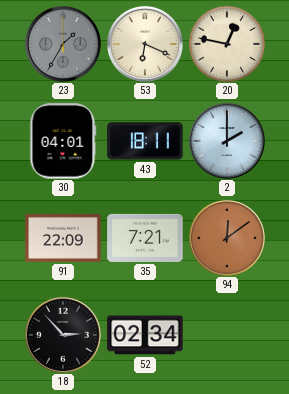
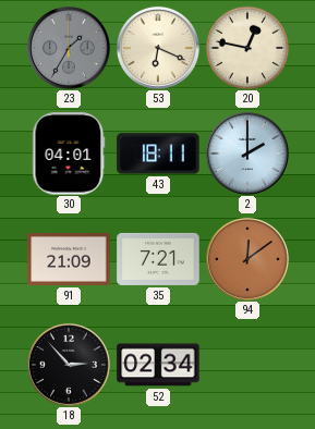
91: 22:09 -> 21:09 (69, 259)
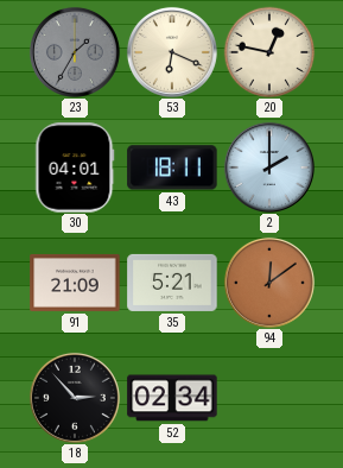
35: 7:21 -> 5:21 (172, 283)
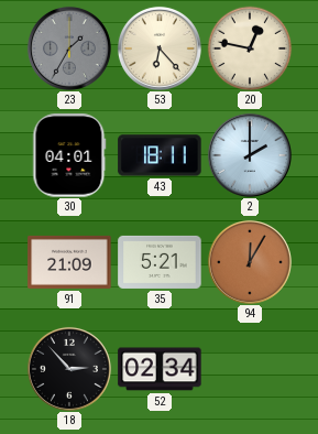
53: 6:19 -> 6:23 (160, 48)
94: 12:09 -> 12:05 (250, 262)
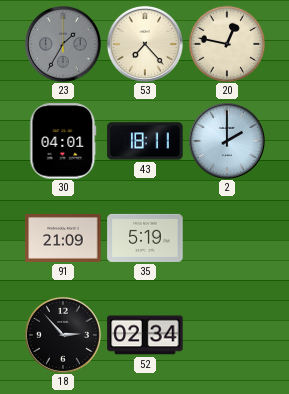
53: 6:23 -> 7:23 (145, 44)
35: 5:21 -> 5:19 (145, 238)
94: 12:05 -> none (250, 262)
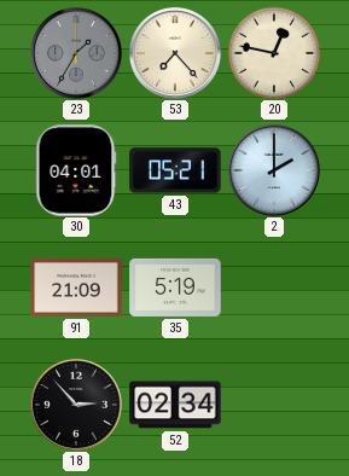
43: 18:11 -> 05:21 (175, 170)
